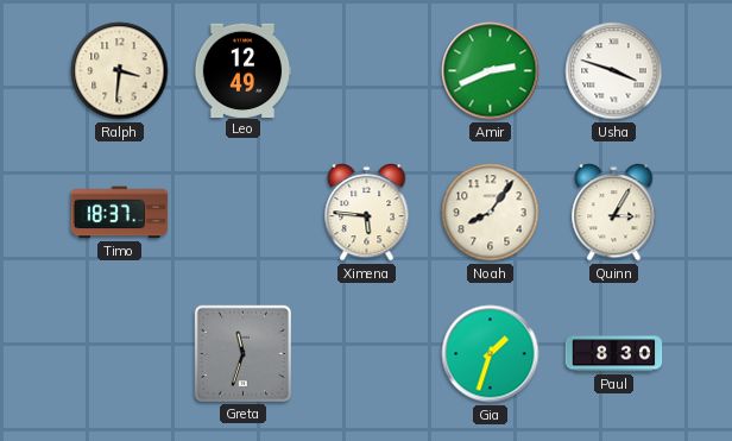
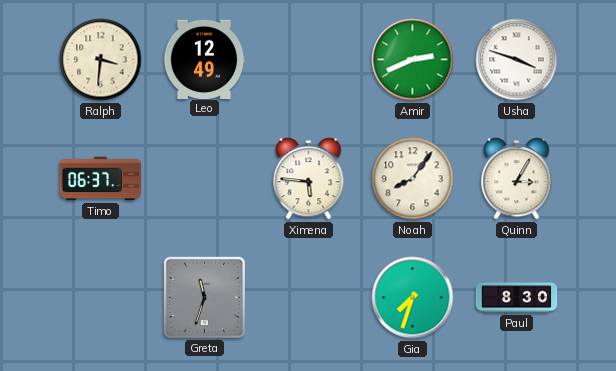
Timo: 18:37 -> 06:37 (101, 179)
Gia: 1:33 -> 7:33 (413, 298)
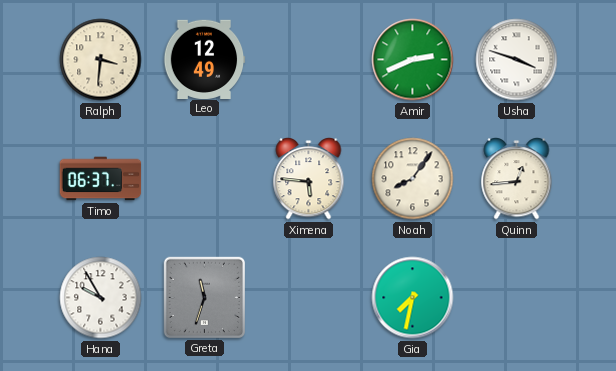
Quinn: 3:05 -> 12:44 (517, 179)
Hana: none -> 9:55 (101, 298)
Gia: 7:33 -> 7:32 (413, 298)
Paul: 8:30 -> none (517, 298)
